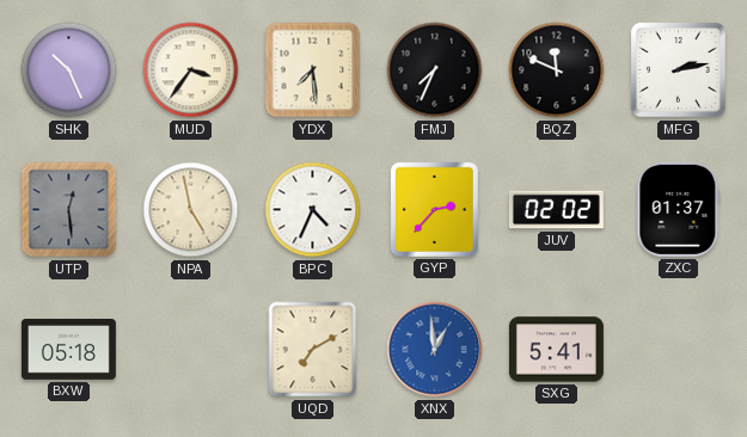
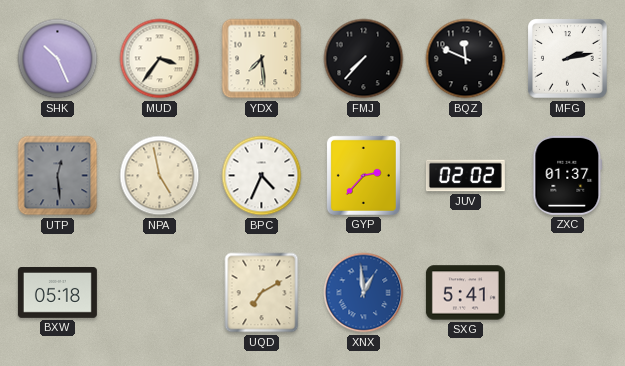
FMJ: 7:34 -> 7:37 (364, 59)
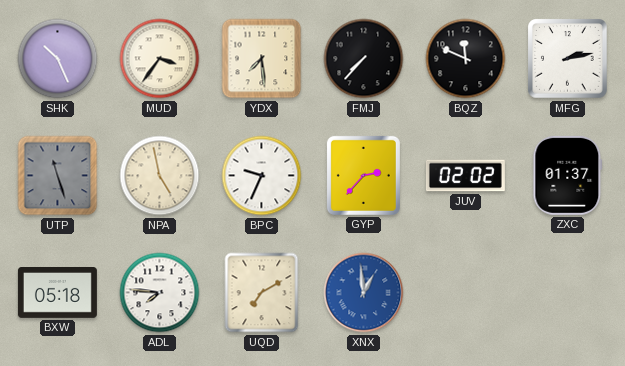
UTP: 12:29 -> 11:27 (58, 176)
BPC: 4:34 -> 9:34 (262, 176)
ADL: none -> 7:46 (160, 293)
SXG: 5:41 -> none (465, 293)
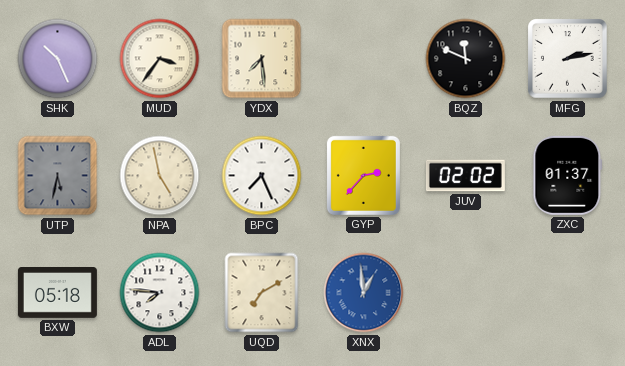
FMJ: 7:37 -> none (364, 59)
UTP: 11:27 -> 5:32 (58, 176)
BPC: 9:34 -> 7:26 (262, 176)
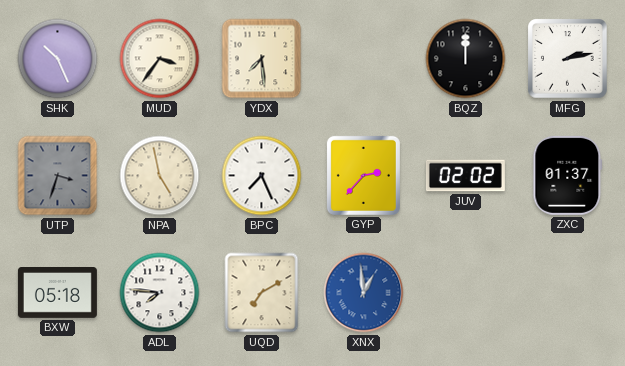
BQZ: 11:49 -> 12:00 (466, 59)
UTP: 5:32 -> 3:33 (58, 176)
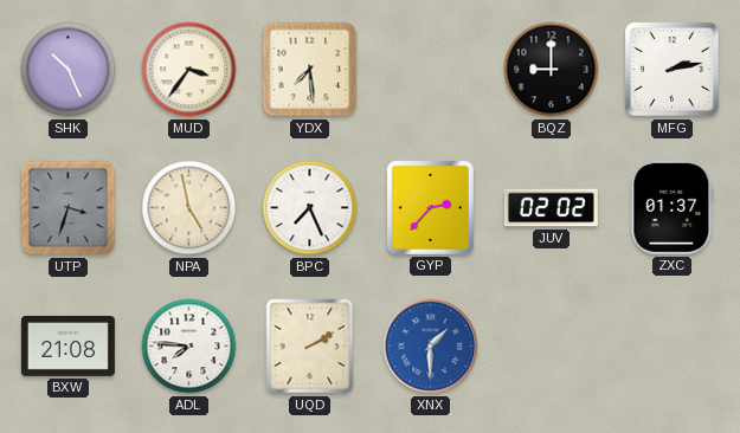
BQZ: 12:00 -> 9:00 (552, 70)
BXW: 05:18 -> 21:08 (67, 347)
UQD: 7:10 -> 2:10 (310, 347)
XNX: 12:59 -> 1:30 (431, 347)
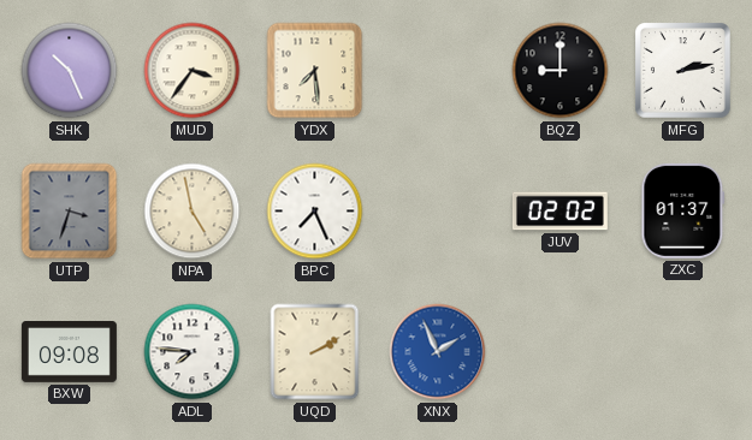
GYP: 2:37 -> none (430, 207)
BXW: 21:08 -> 09:08 (69, 352)
XNX: 1:30 -> 1:56 (438, 352)
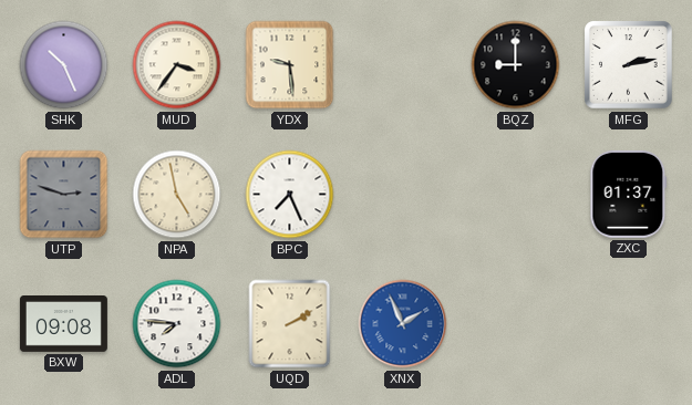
YDX: 7:29 -> 9:29 (290, 65)
UTP: 3:33 -> 2:48 (64, 195)
JUV: 02:02 -> none (559, 212)
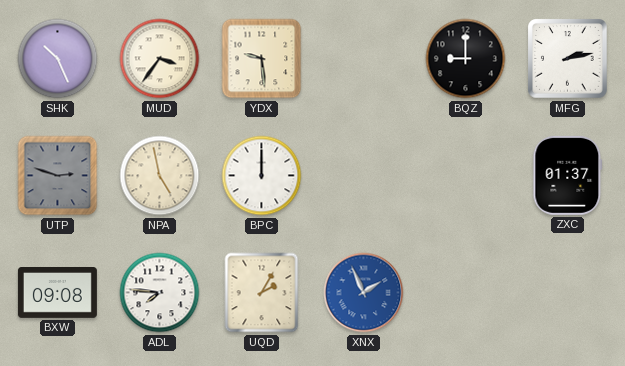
BPC: 7:26 -> 12:00 (262, 176)
UQD: 2:10 -> 2:05 (262, 293)
